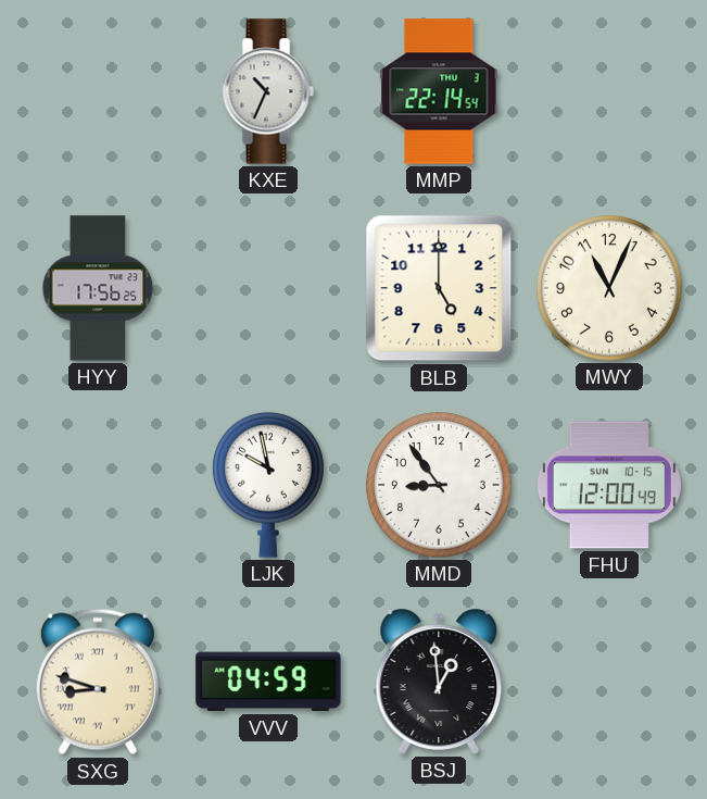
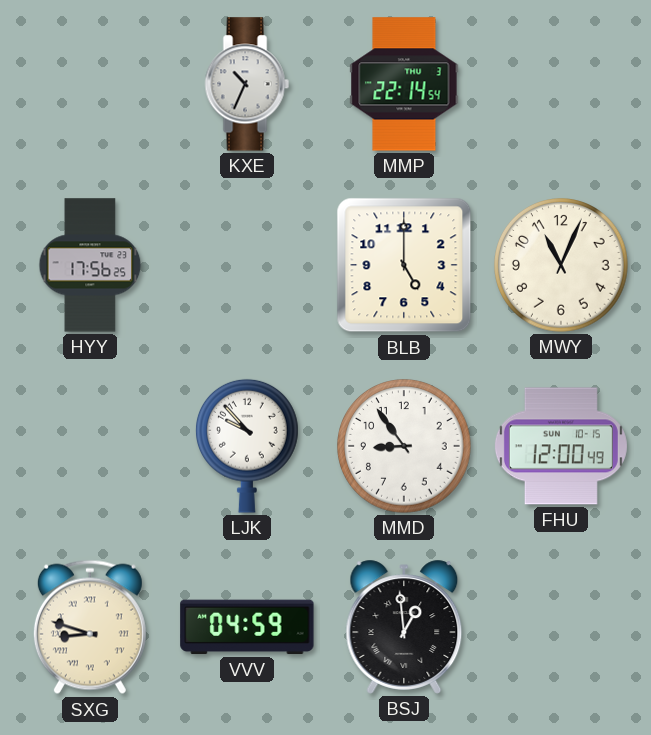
LJK: 9:58 -> 9:53 (248, 446)
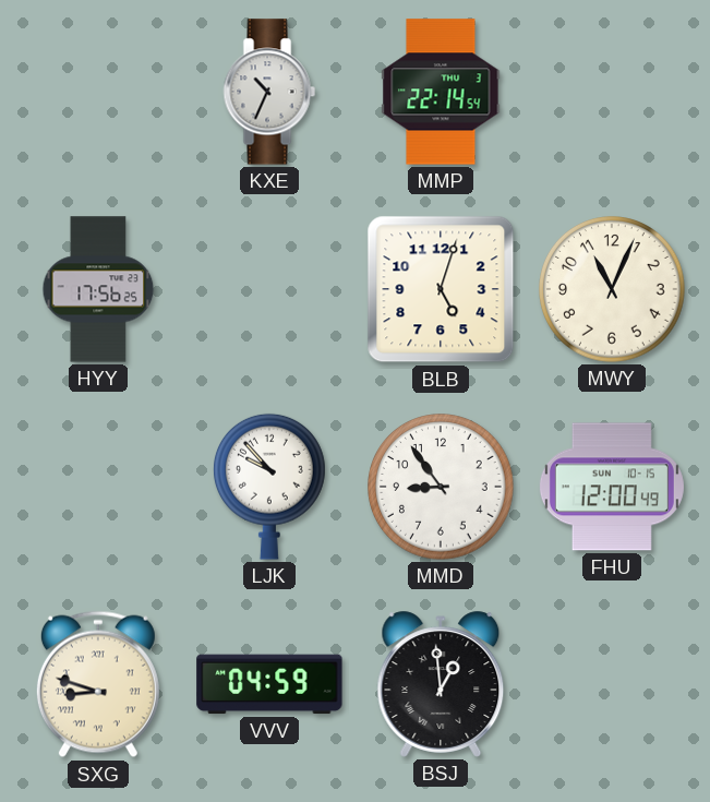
BLB: 5:00 -> 5:03 (441, 289)
